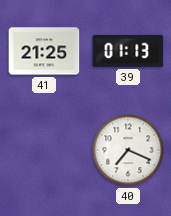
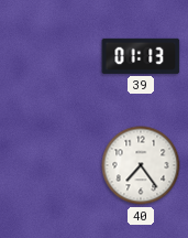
41: 21:25 -> none (44, 51)
40: 7:19 -> 7:24 (141, 165)
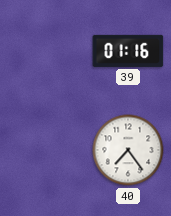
39: 01:13 -> 01:16 (128, 51)
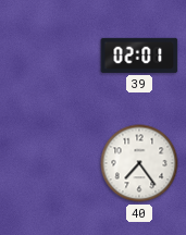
39: 01:16 -> 02:01 (139, 55)
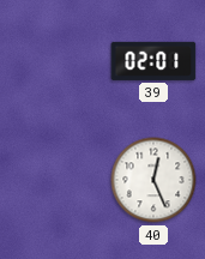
40: 7:24 -> 12:26 (153, 180)
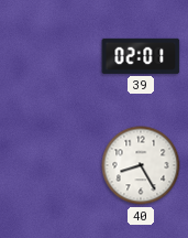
40: 12:26 -> 8:25 (141, 165)
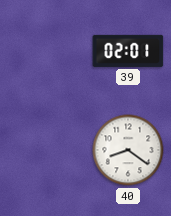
40: 8:25 -> 8:21 (128, 150)
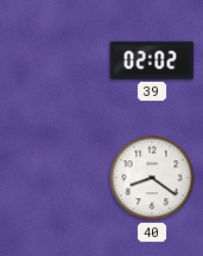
39: 02:01 -> 02:02 (152, 60)
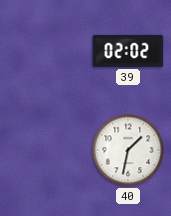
40: 8:21 -> 1:32 (128, 150)
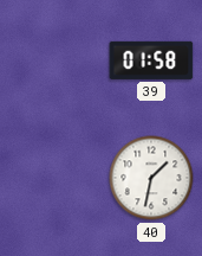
39: 02:02 -> 01:58 (151, 60)
